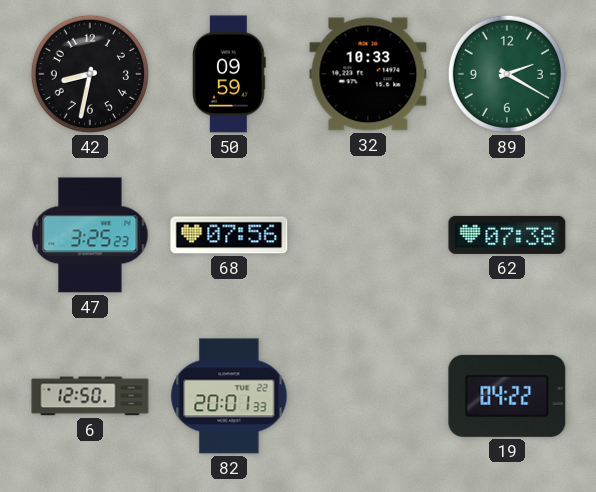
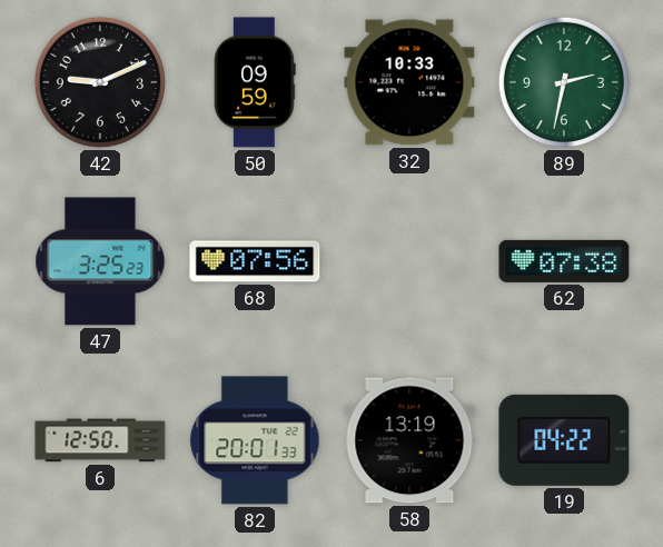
42: 8:32 -> 9:11 (100, 82)
89: 2:20 -> 2:32 (564, 82)
58: none -> 13:19 (409, 440)
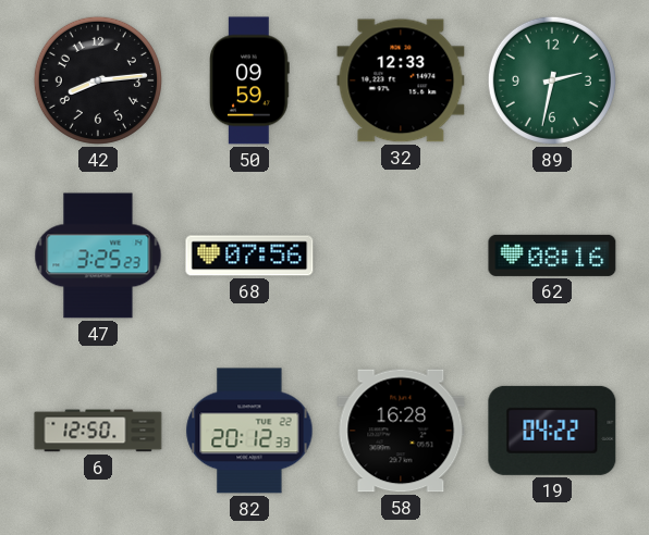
42: 9:11 -> 8:14 (98, 80)
32: 10:33 -> 12:33 (401, 80)
62: 07:38 -> 08:16 (552, 256)
82: 20:01 -> 20:12 (249, 431)
58: 13:19 -> 16:28 (401, 431)
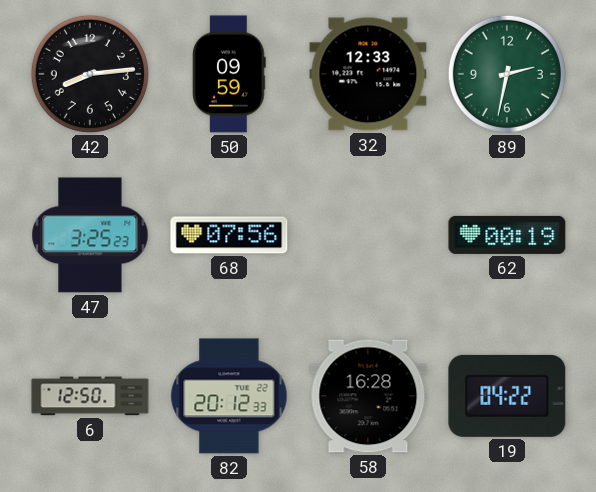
62: 08:16 -> 00:19 (507, 235)
